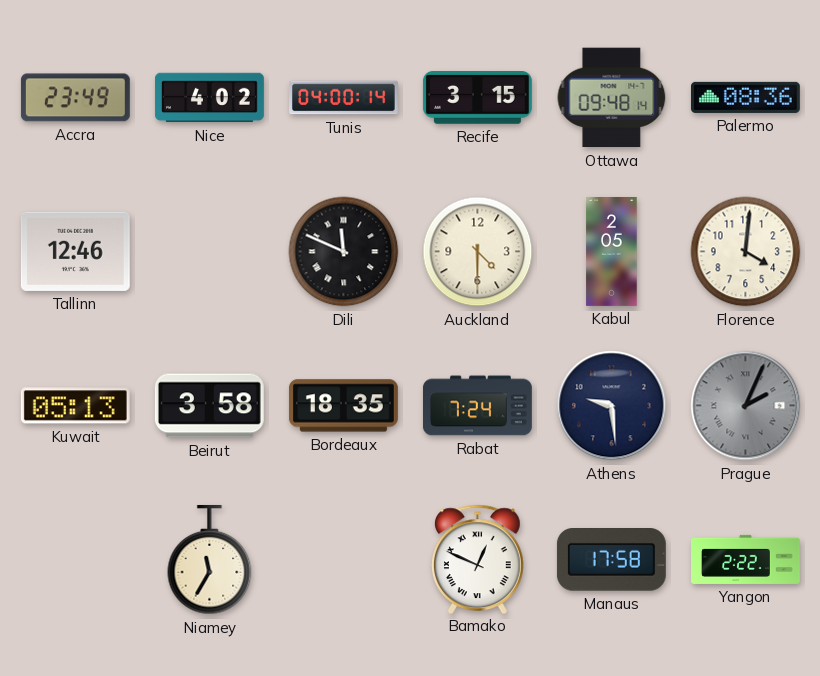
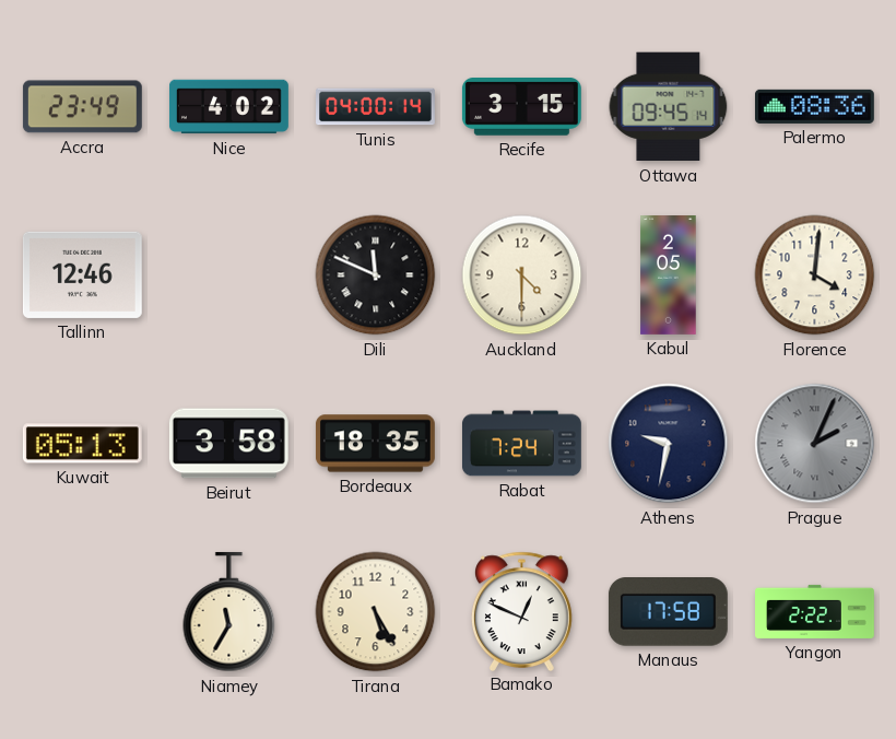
Ottawa: 09:48 -> 09:45 (669, 107)
Athens: 9:29 -> 9:32 (669, 444)
Tirana: none -> 5:25 (376, 612)
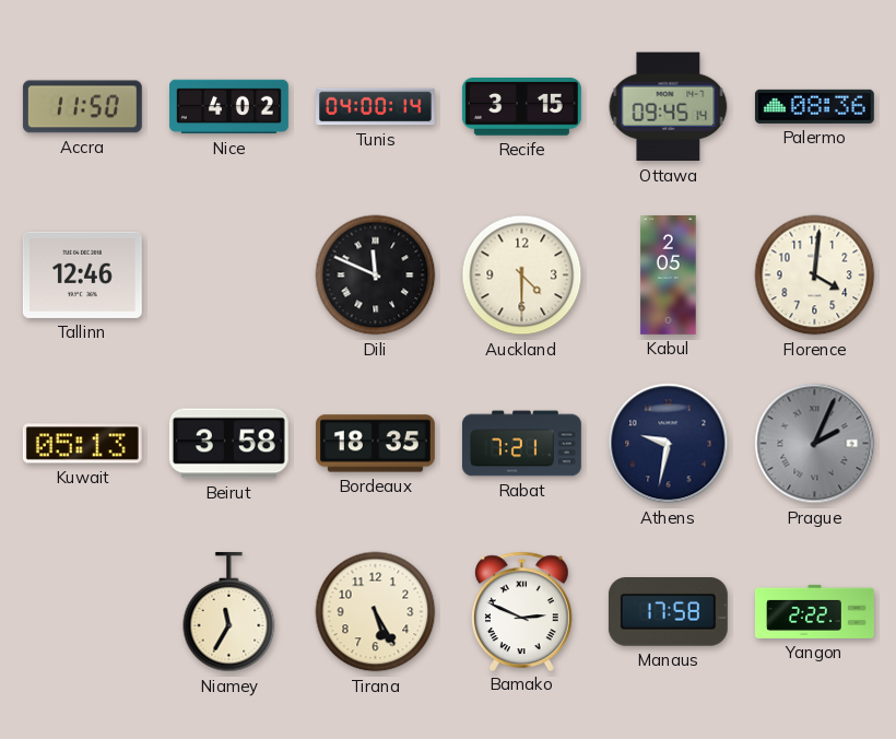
Accra: 23:49 -> 11:50 (82, 107)
Rabat: 7:24 -> 7:21 (521, 444)
Bamako: 12:49 -> 2:49 (522, 611)
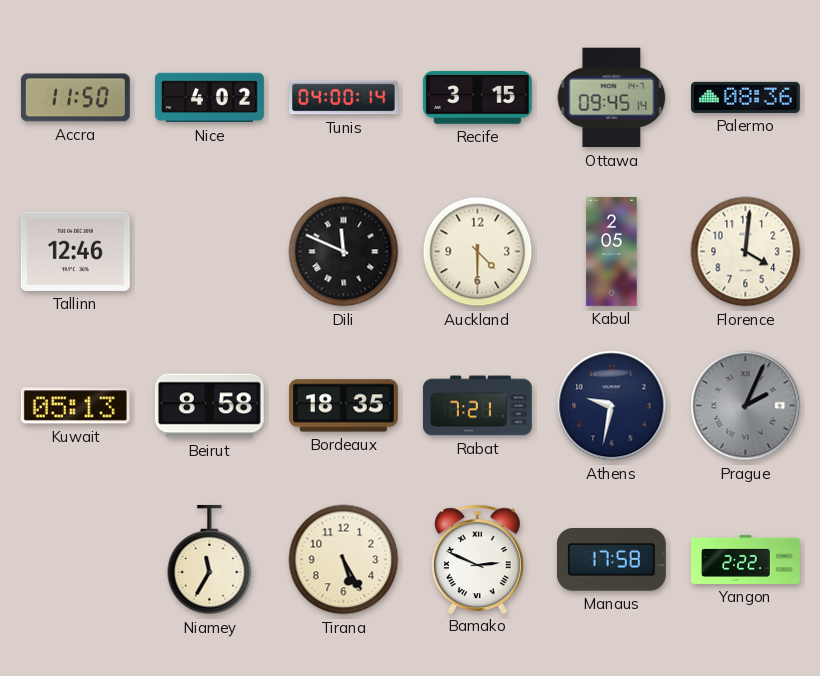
Beirut: 3:58 -> 8:58 (209, 406)
